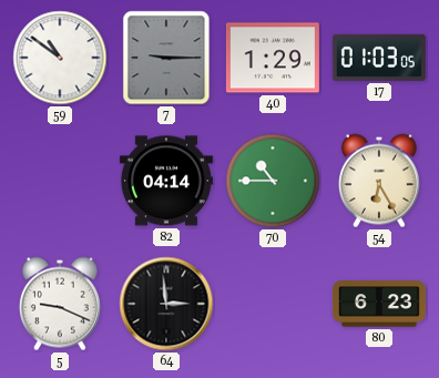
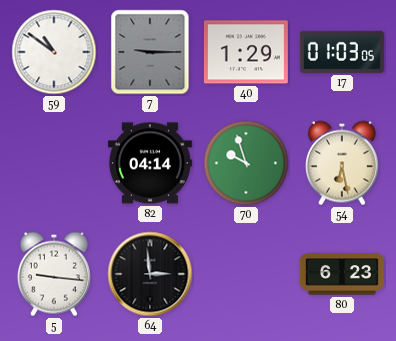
70: 10:45 -> 9:57 (246, 163)
54: 6:25 -> 6:28 (342, 163)
5: 9:19 -> 9:16 (54, 274)
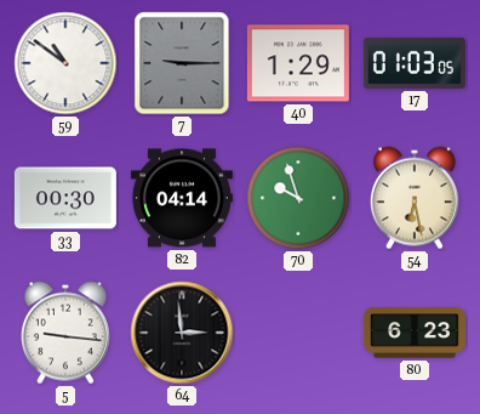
33: none -> 00:30 (65, 198)
